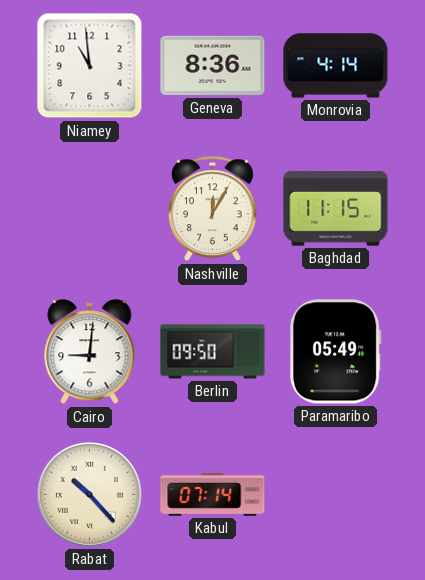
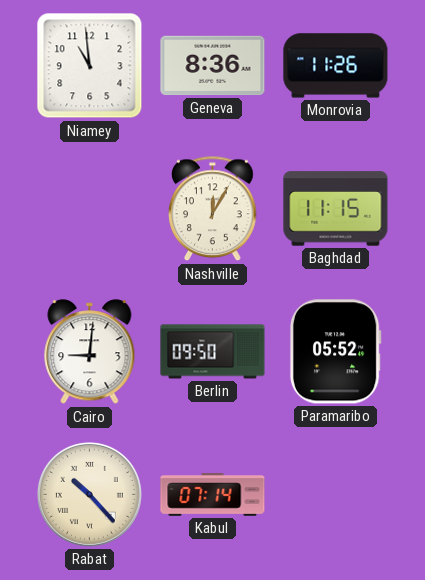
Monrovia: 4:14 -> 11:26 (336, 66)
Paramaribo: 05:49 -> 05:52 (335, 352)
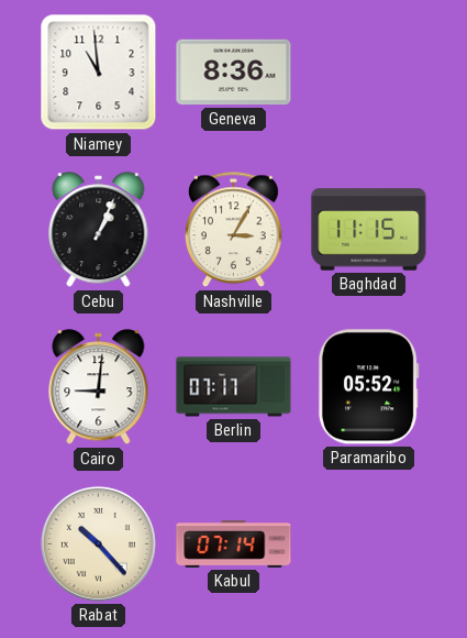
Monrovia: 11:26 -> none (336, 66)
Cebu: none -> 1:04 (99, 230)
Nashville: 12:05 -> 3:05 (234, 230)
Berlin: 09:50 -> 07:17 (234, 387)
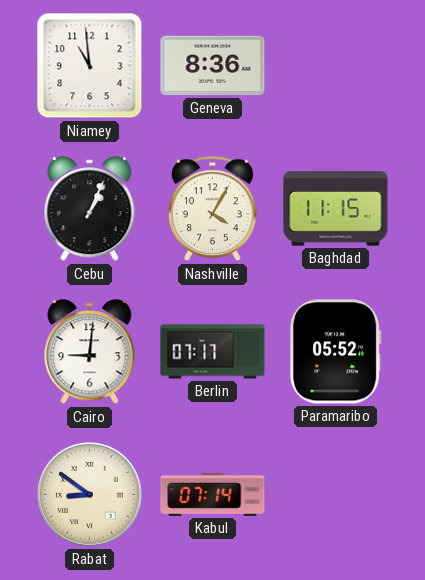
Nashville: 3:05 -> 4:05 (213, 209)
Rabat: 10:23 -> 8:51 (89, 494)
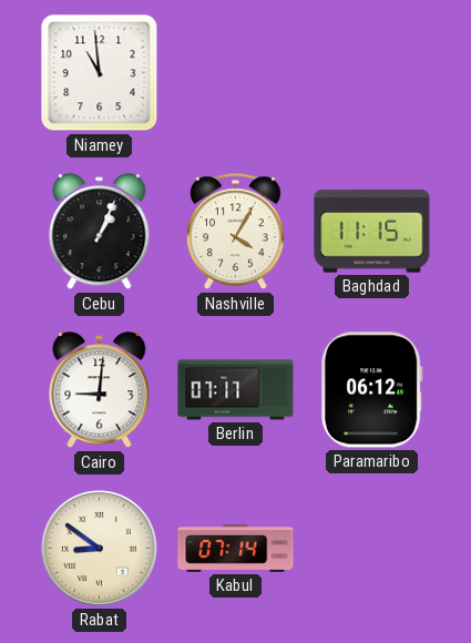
Geneva: 8:36 -> none (213, 66)
Paramaribo: 05:52 -> 06:12 (371, 390)
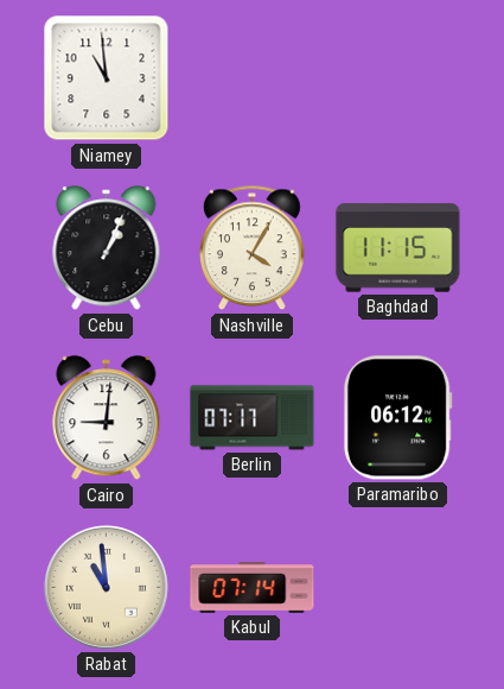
Rabat: 8:51 -> 10:59 (106, 587)
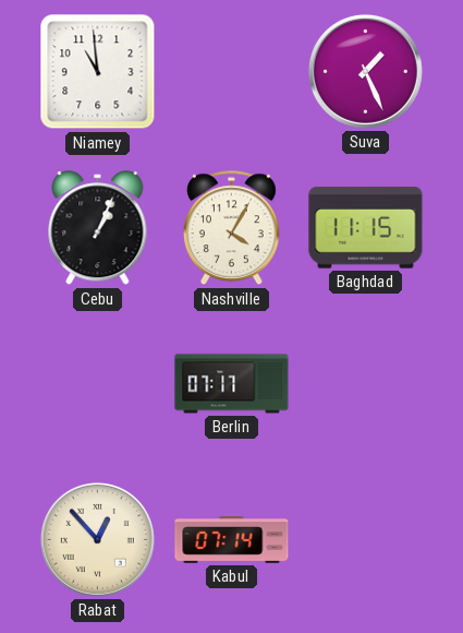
Suva: none -> 1:26 (365, 71)
Cairo: 9:01 -> none (107, 418)
Paramaribo: 06:12 -> none (397, 418)
Rabat: 10:59 -> 12:53 (97, 539)
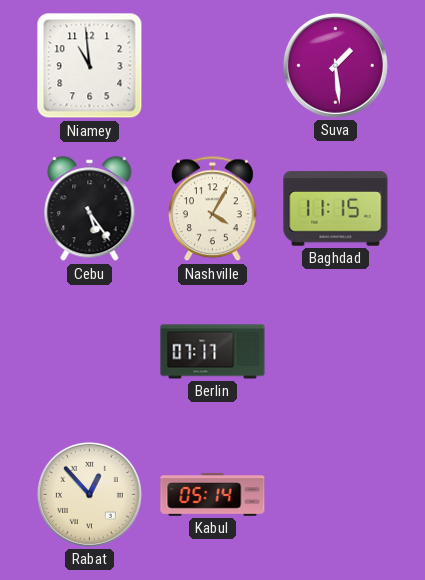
Suva: 1:26 -> 1:29 (335, 65)
Cebu: 1:04 -> 5:24 (90, 209)
Kabul: 07:14 -> 05:14 (213, 495)
